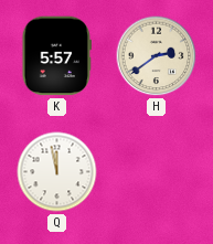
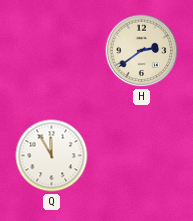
K: 5:57 -> none (56, 56)
Q: 11:58 -> 11:55 (52, 156)
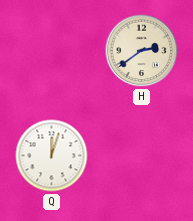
Q: 11:55 -> 12:03 (52, 156)
